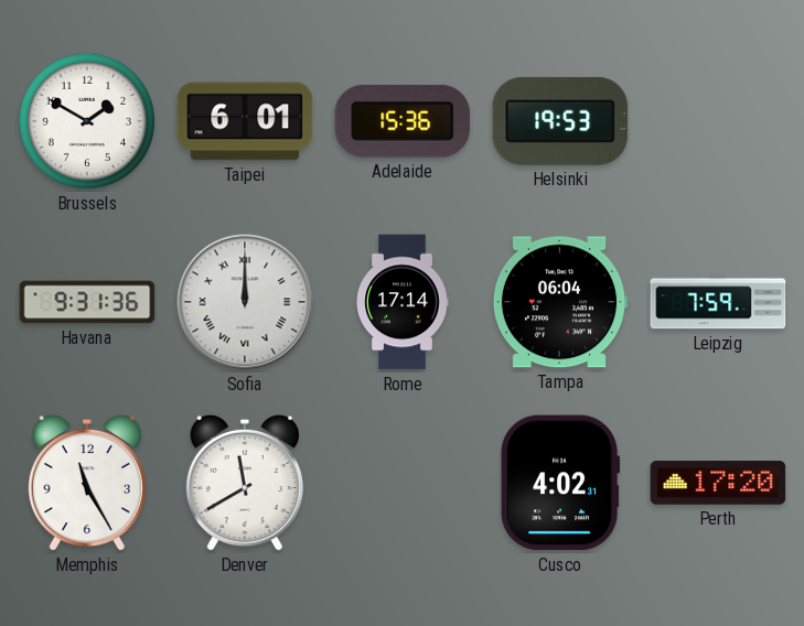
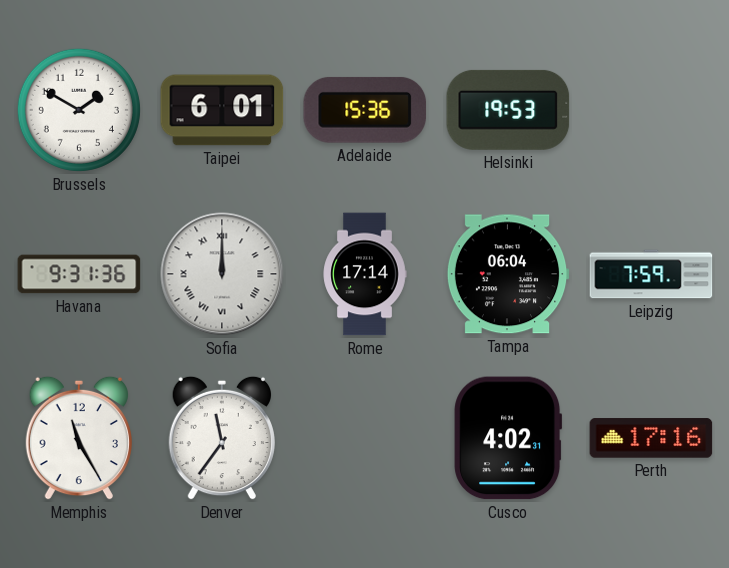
Denver: 11:40 -> 11:36 (222, 438)
Perth: 17:20 -> 17:16 (651, 438)
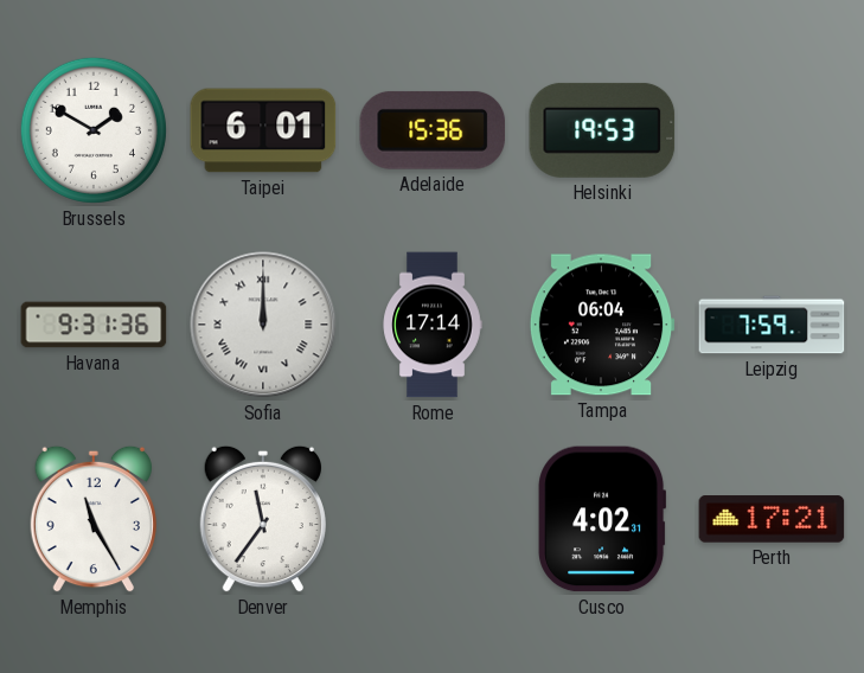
Perth: 17:16 -> 17:21 (772, 519)
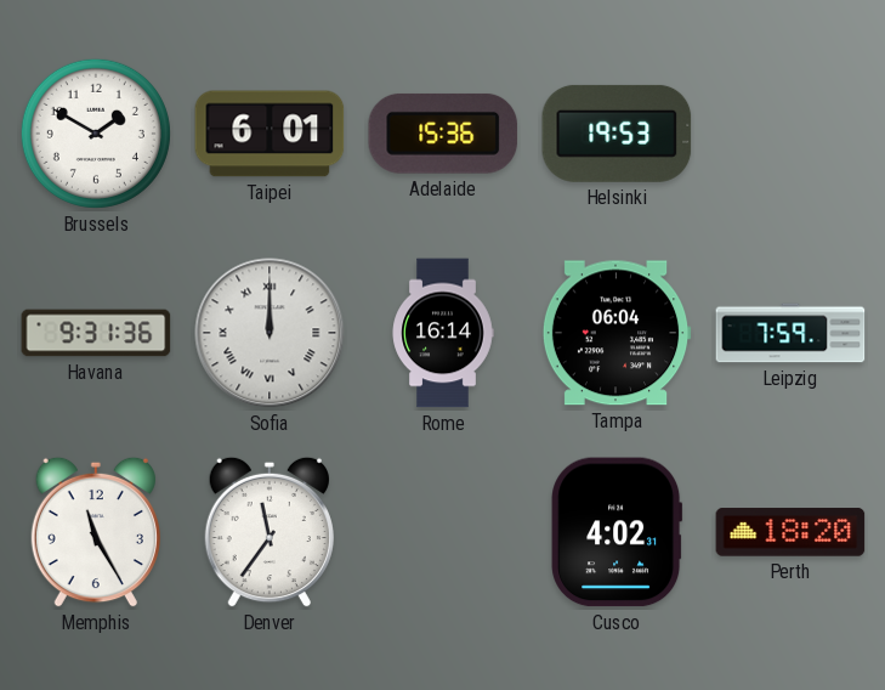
Rome: 17:14 -> 16:14 (443, 333)
Perth: 17:21 -> 18:20 (790, 532)
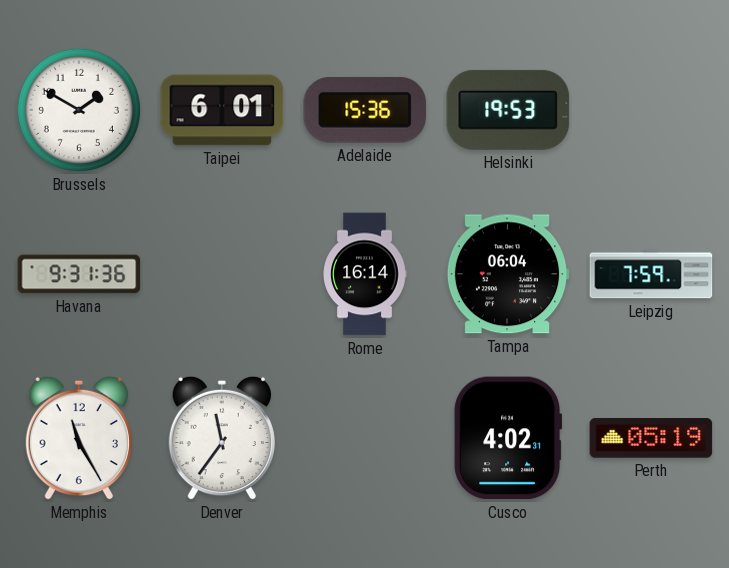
Sofia: 12:00 -> none (270, 333)
Perth: 18:20 -> 05:19 (651, 438)
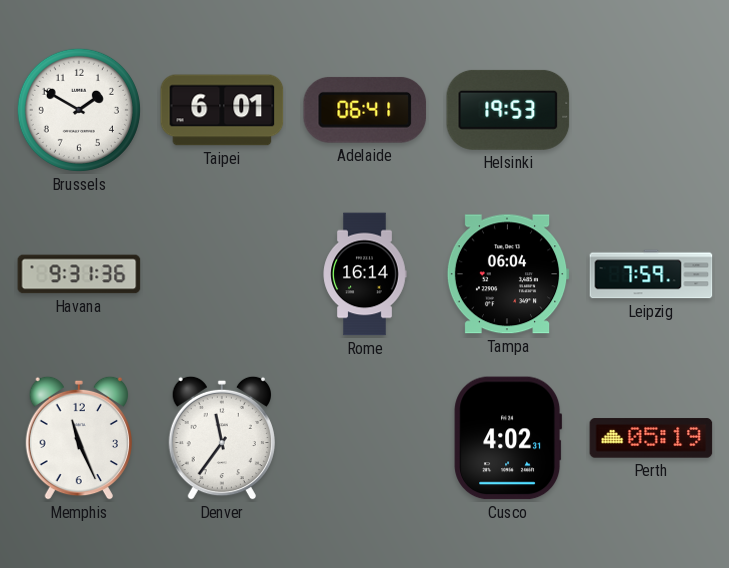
Adelaide: 15:36 -> 06:41 (365, 110)
Memphis: 11:25 -> 11:26 (79, 438)
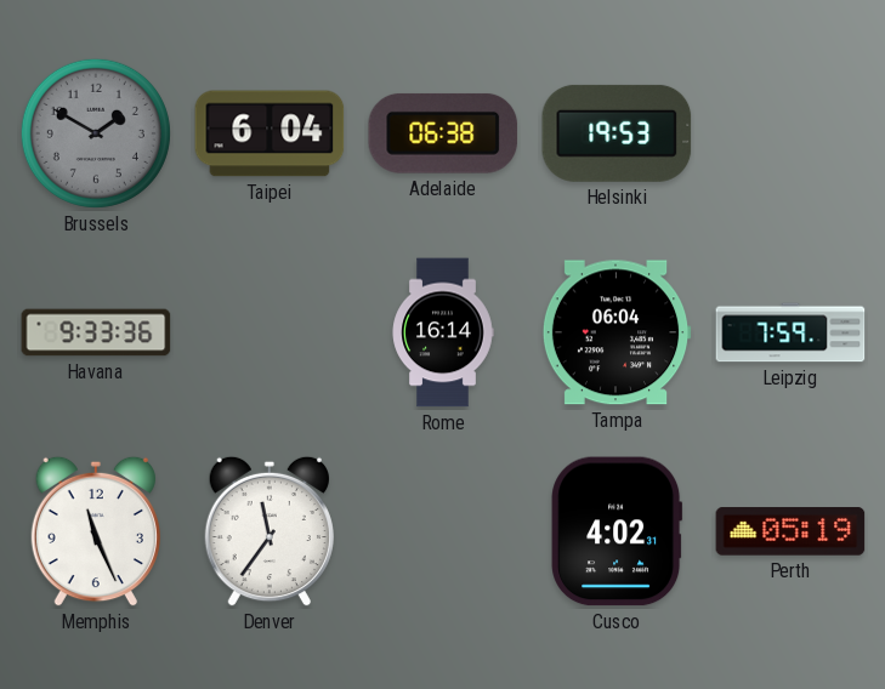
Brussels dial: white -> grey (96, 133)
Taipei: 6:01 -> 6:04 (270, 133)
Adelaide: 06:41 -> 06:38 (443, 133)
Havana: 9:31 -> 9:33 (96, 332)
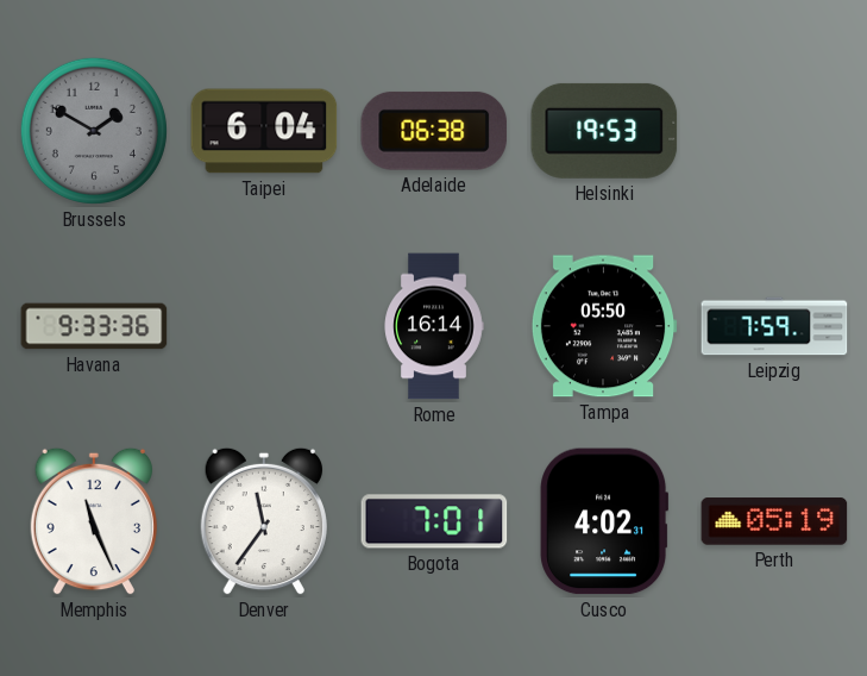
Tampa: 06:04 -> 05:50 (604, 326)
Bogota: none -> 7:01 (434, 521)
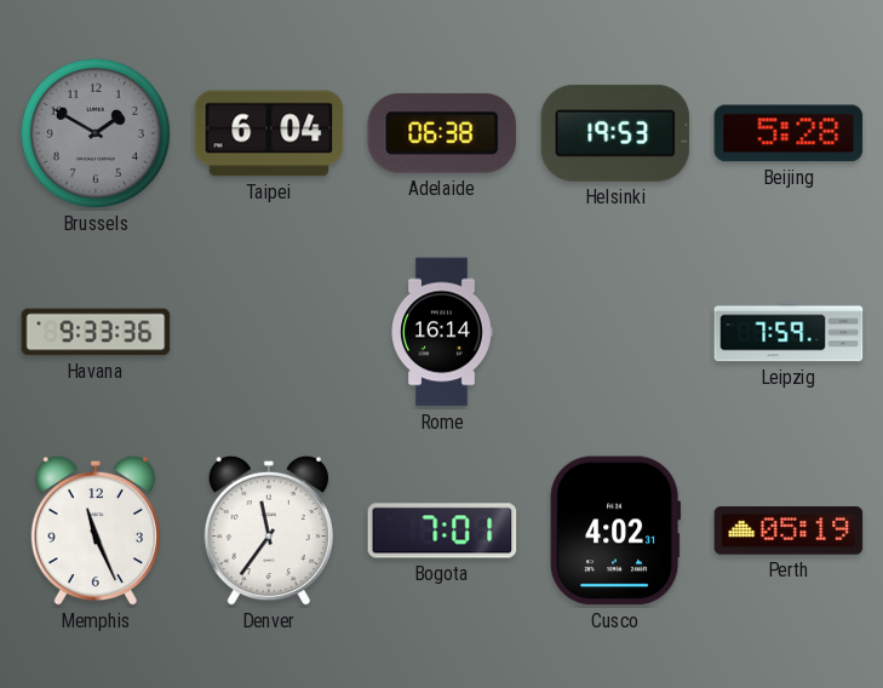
Beijing: none -> 5:28 (789, 133)
Tampa: 05:50 -> none (604, 326)
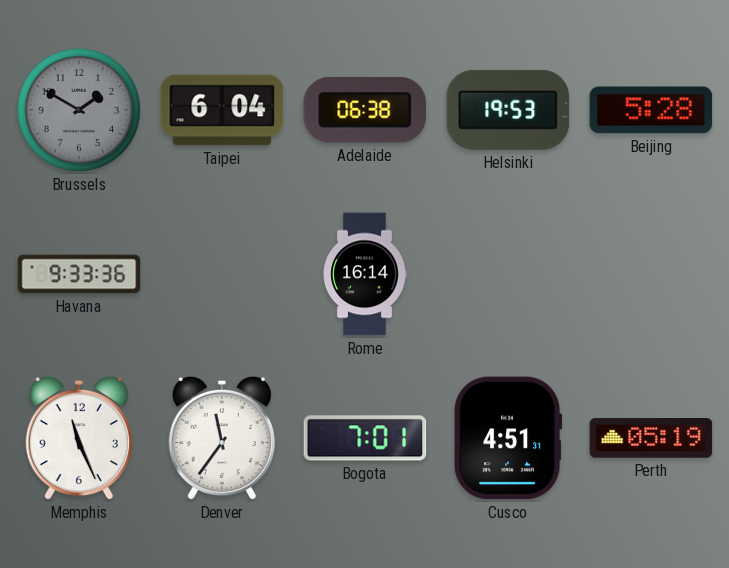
Leipzig: 7:59 -> none (789, 332)
Cusco: 4:02 -> 4:51 (508, 438)
